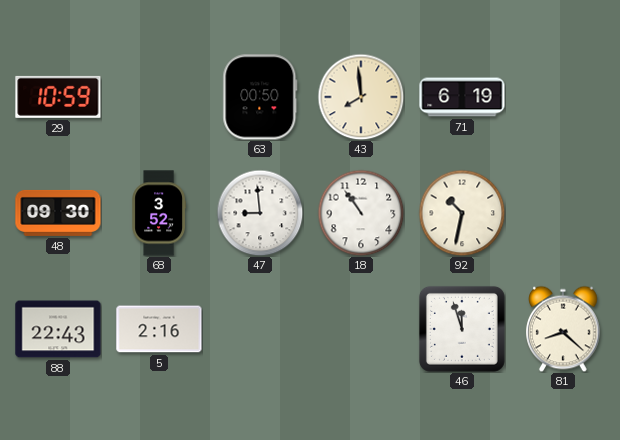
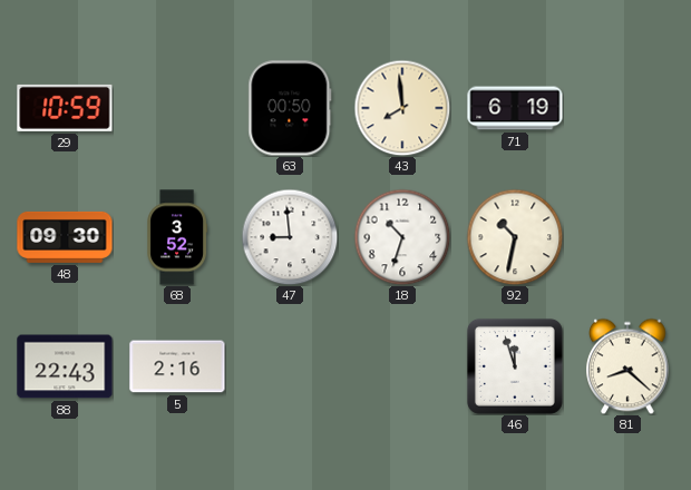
18: 10:54 -> 10:33 (402, 237)
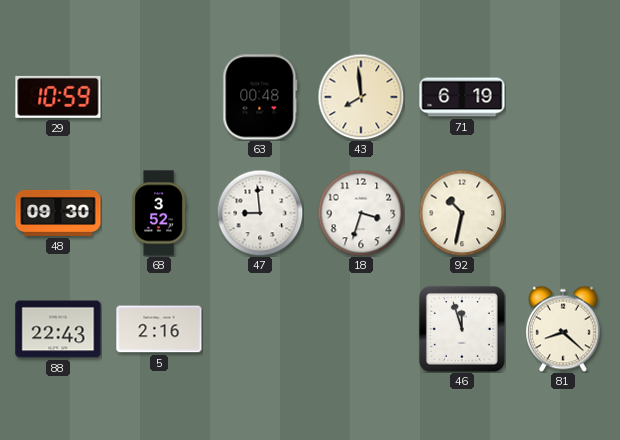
63: 00:50 -> 00:48 (260, 97)
18: 10:33 -> 3:33 (361, 213)
